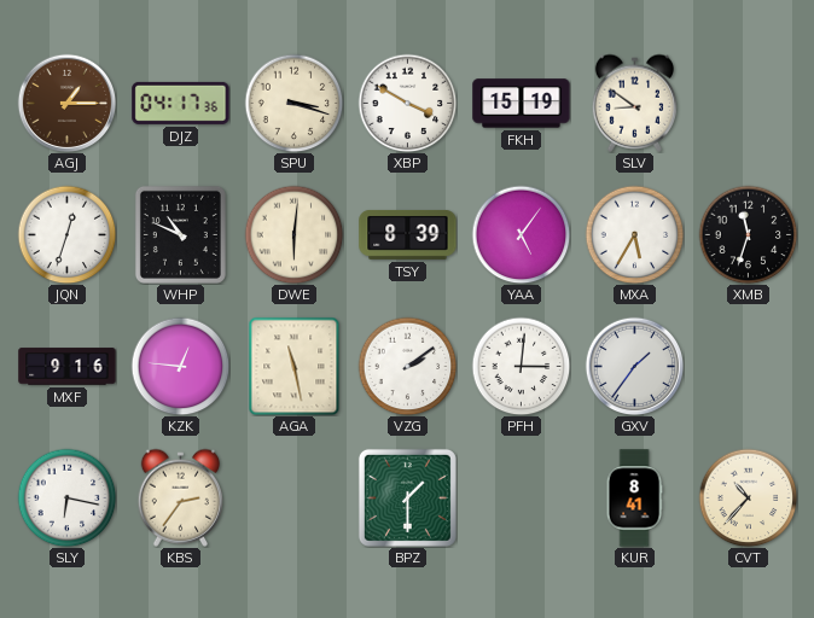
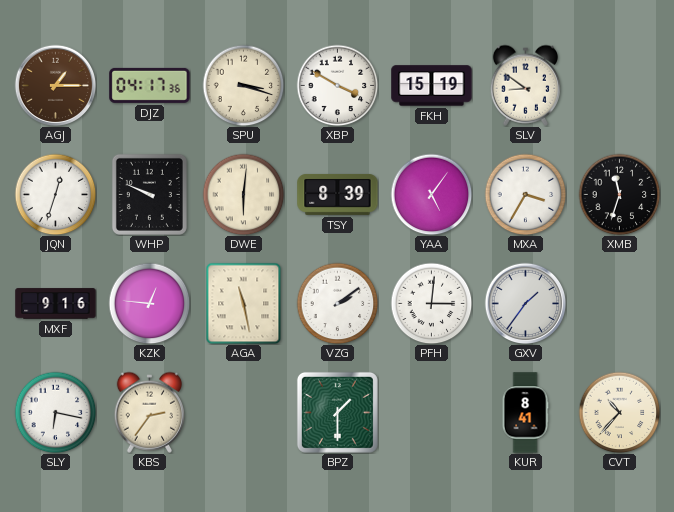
WHP: 10:49 -> 9:49 (149, 194)
MXA: 5:35 -> 3:35 (525, 194)
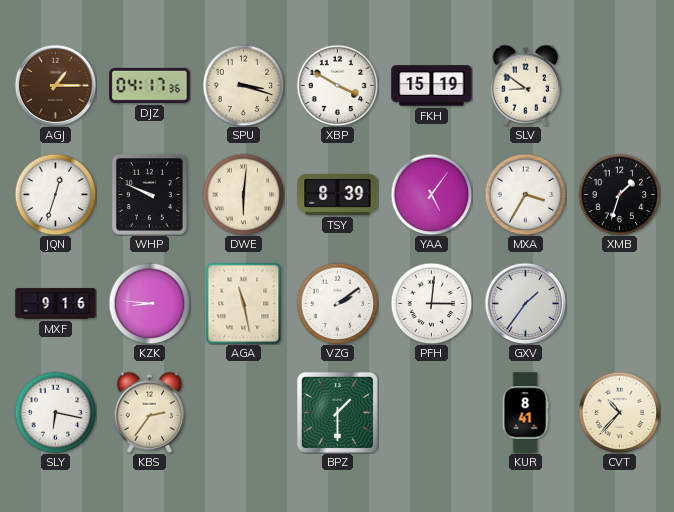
XMB: 11:33 -> 1:33 (619, 194)
KZK: 12:46 -> 8:46 (149, 303)
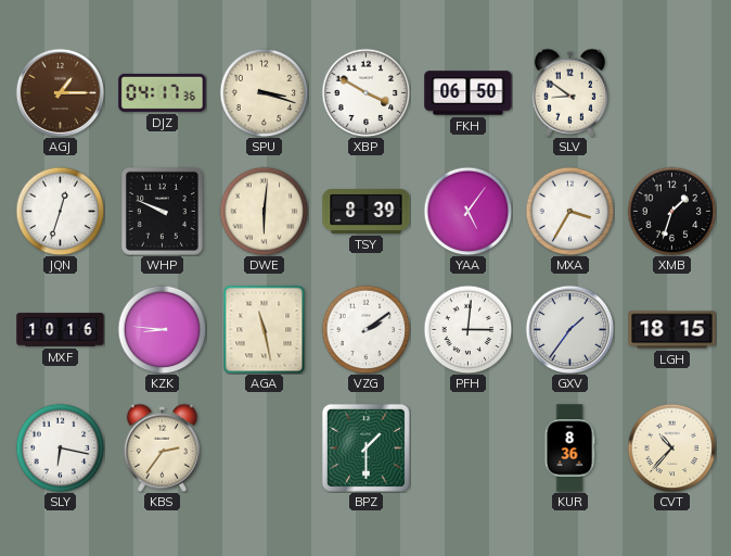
FKH: 15:19 -> 06:50 (469, 93)
MXF: 9:16 -> 10:16 (61, 330)
LGH: none -> 18:15 (672, 330)
KUR: 8:41 -> 8:36 (569, 448)
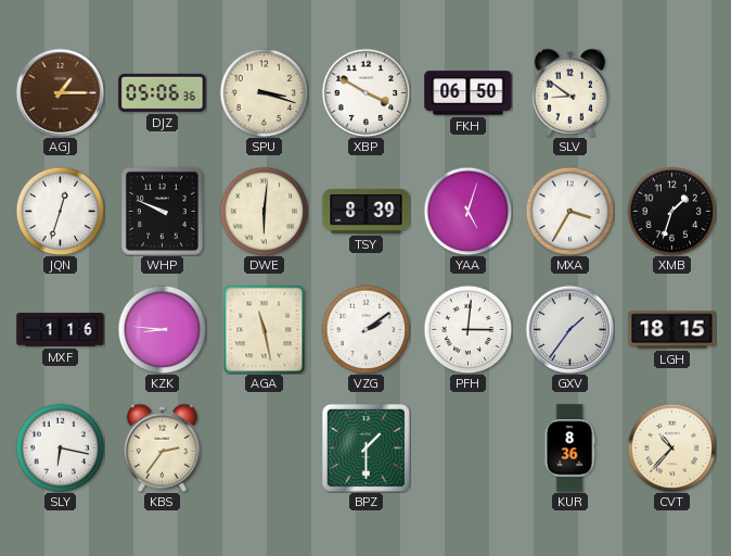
DJZ: 04:17 -> 05:06 (163, 92)
YAA: 5:06 -> 5:03 (467, 211)
MXF: 10:16 -> 1:16 (61, 330)
